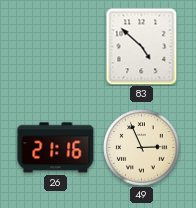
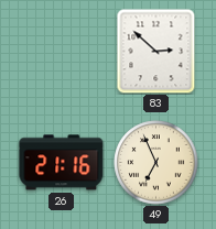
83: 4:52 -> 2:52 (156, 51)
49: 2:56 -> 6:56 (156, 163)
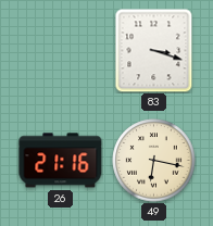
83: 2:52 -> 3:18 (154, 50)
49: 6:56 -> 6:17 (154, 161)
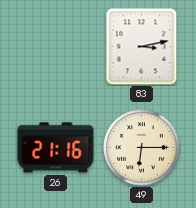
83: 3:18 -> 3:13 (142, 46)
49: 6:17 -> 6:15 (142, 148)
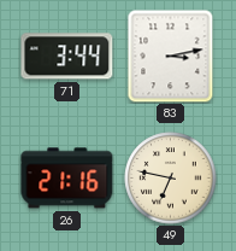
71: none -> 3:44 (67, 57)
49: 6:15 -> 6:47 (171, 179)
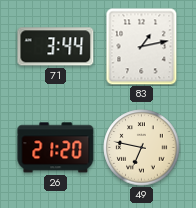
83: 3:13 -> 1:13 (142, 46)
26: 21:16 -> 21:20 (56, 148)
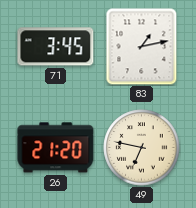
71: 3:44 -> 3:45 (56, 47)
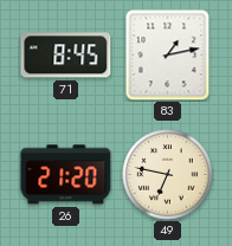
71: 3:45 -> 8:45 (66, 56)
